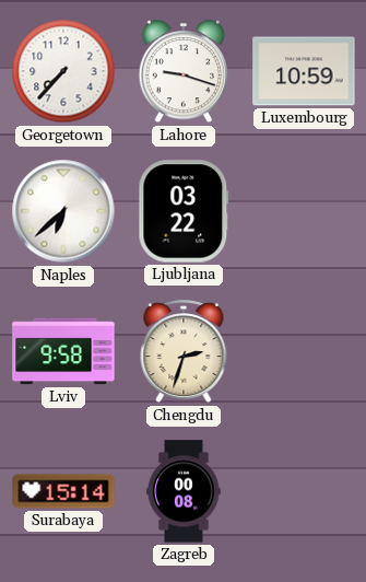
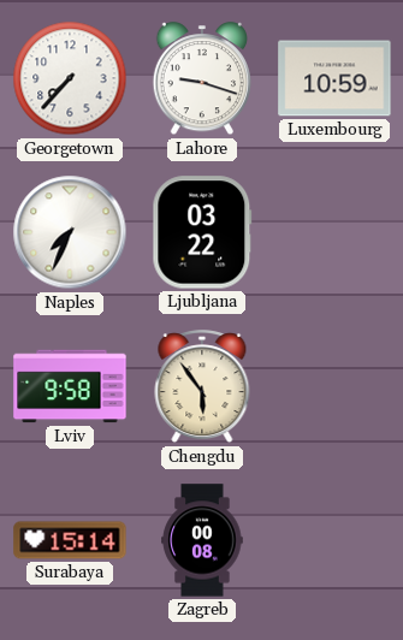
Naples: 6:38 -> 7:34 (70, 232)
Chengdu: 2:33 -> 5:54 (202, 387)
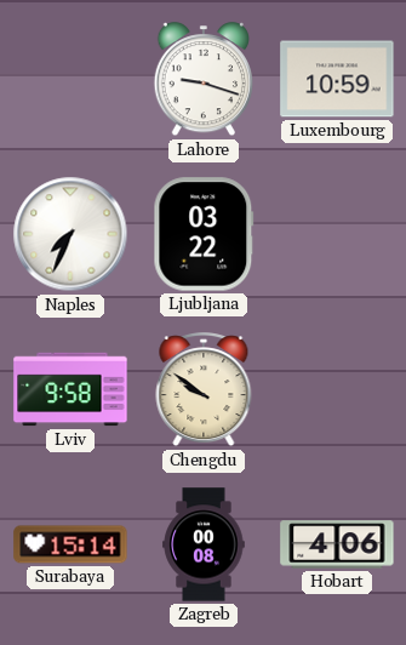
Georgetown: 7:37 -> none (70, 78)
Chengdu: 5:54 -> 9:51 (204, 390)
Hobart: none -> 4:06 (337, 544)
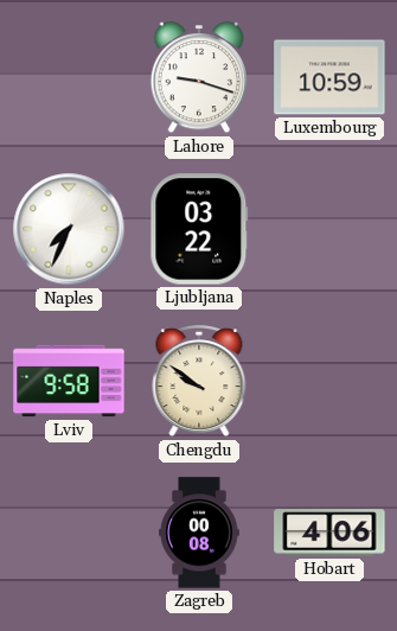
Surabaya: 15:14 -> none (70, 544)
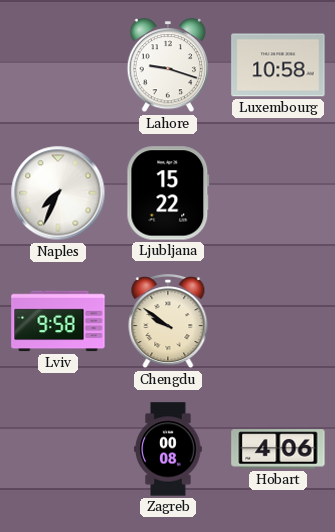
Luxembourg: 10:59 -> 10:58 (278, 65)
Ljubljana: 03:22 -> 15:22 (168, 193)
